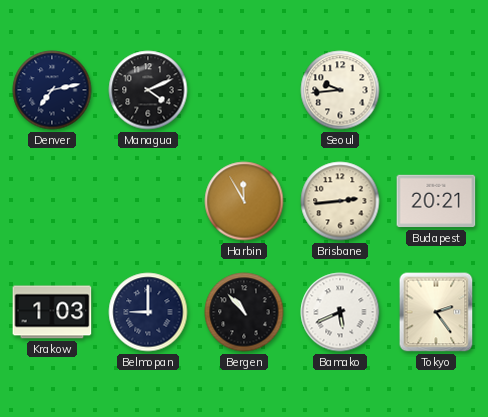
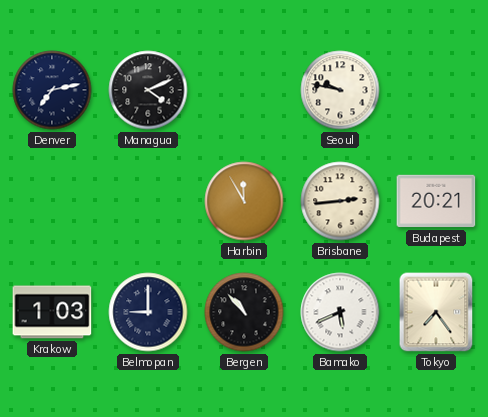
Seoul: 9:44 -> 9:47 (340, 90)
Tokyo: 2:24 -> 7:24 (436, 312)
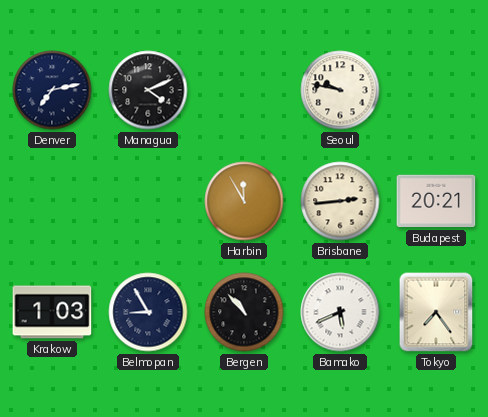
Belmopan: 9:00 -> 8:55 (148, 312)
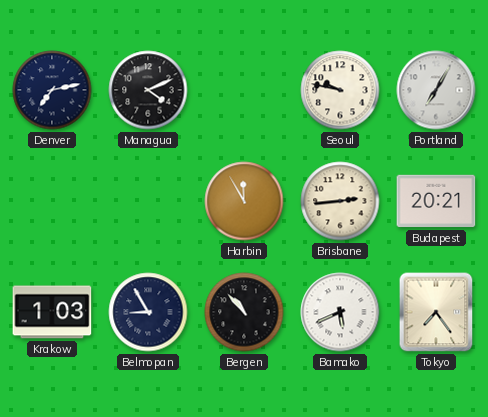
Portland: none -> 7:05 (436, 90)
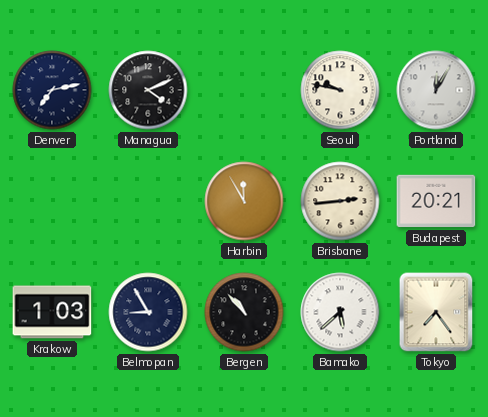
Portland: 7:05 -> 12:05 (436, 90)
Bamako: 5:41 -> 5:38 (340, 312)
